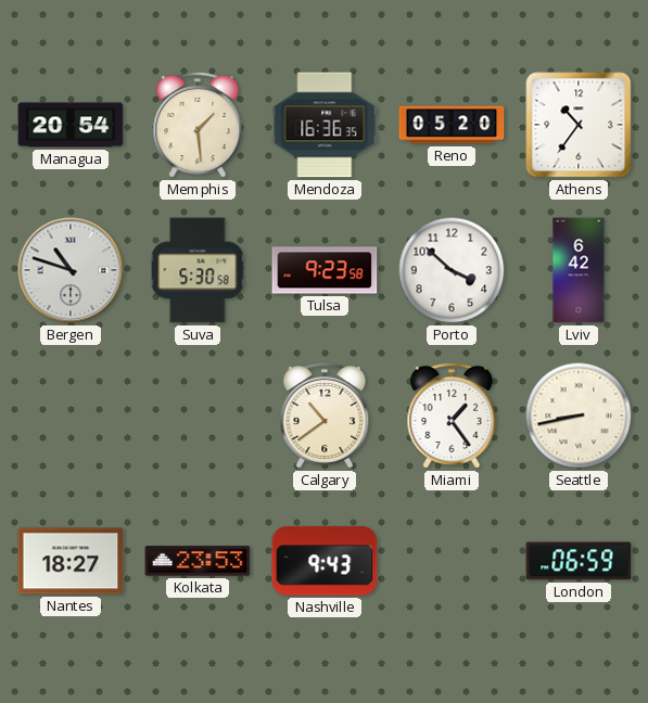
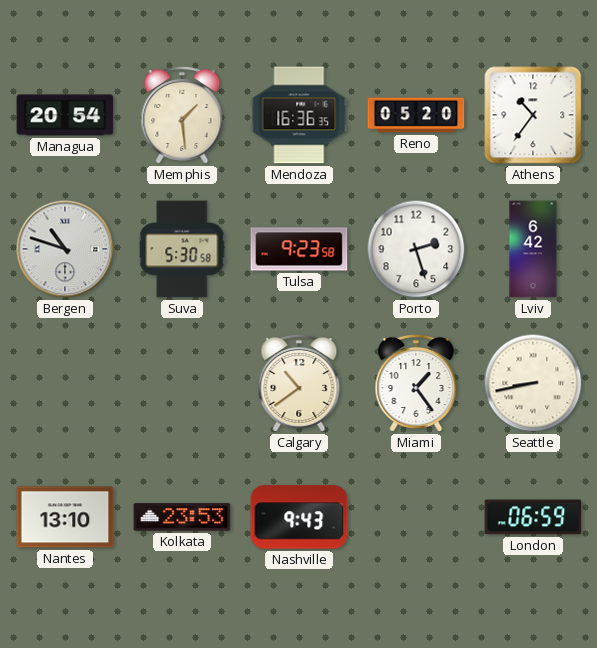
Porto: 3:52 -> 2:27 (416, 249)
Nantes: 18:27 -> 13:10 (65, 517)
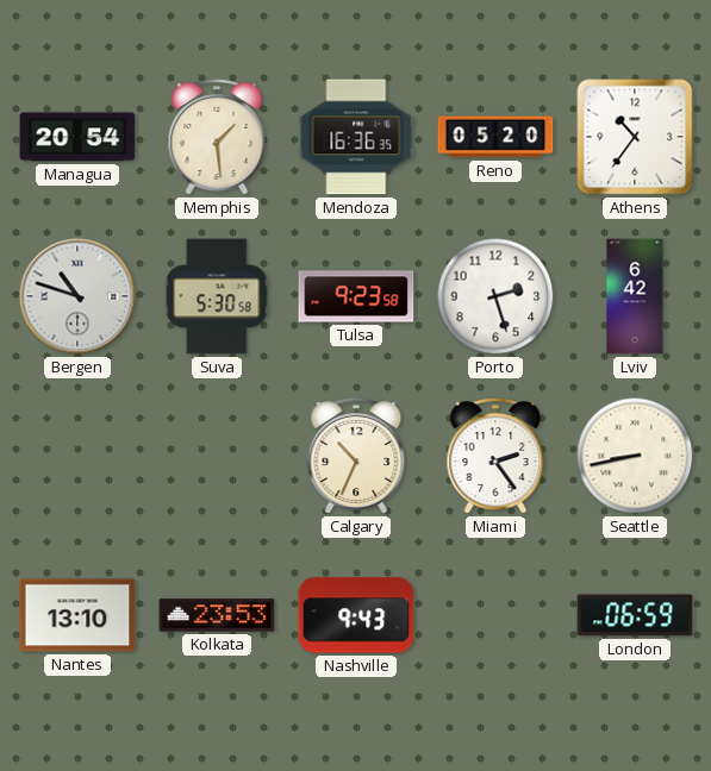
Calgary: 10:39 -> 10:34 (356, 457)
Miami: 1:24 -> 2:24 (495, 457)
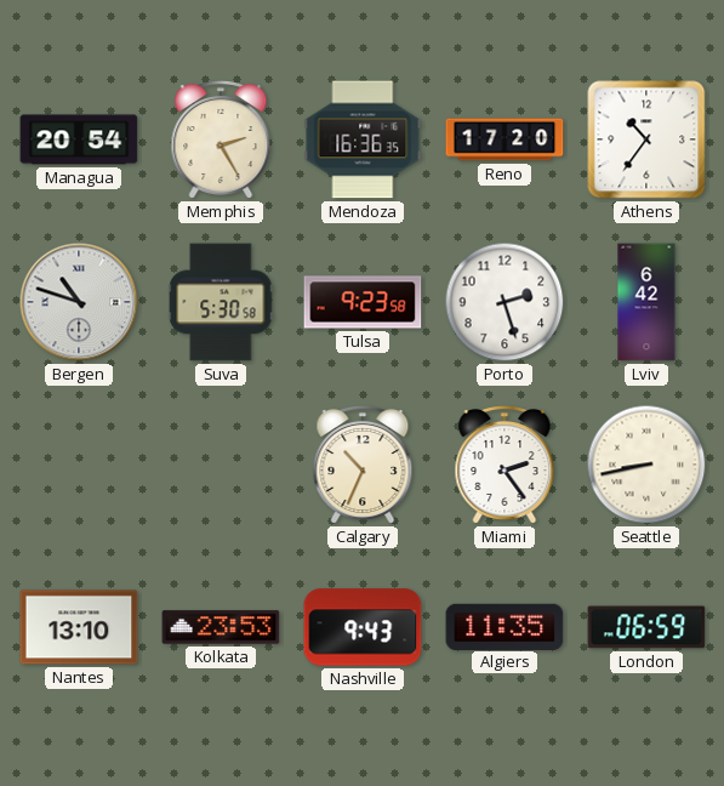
Memphis: 1:29 -> 2:25 (221, 141)
Reno: 05:20 -> 17:20 (504, 139)
Algiers: none -> 11:35 (504, 626)
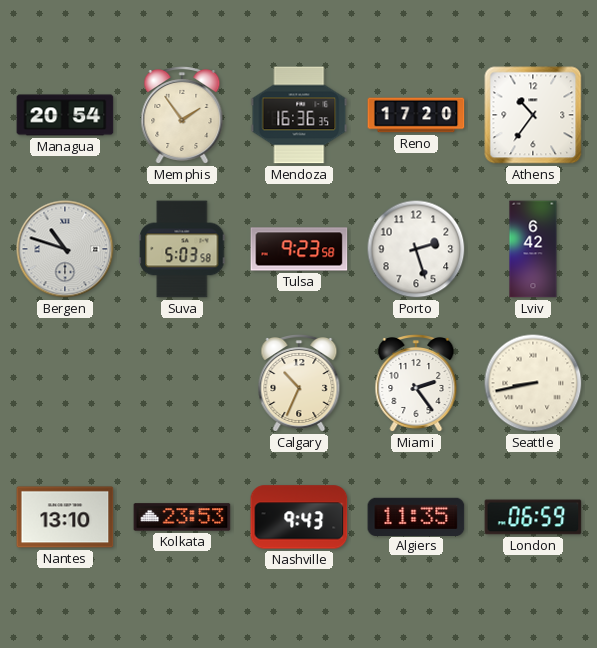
Memphis: 2:25 -> 1:54 (182, 116)
Suva: 5:30 -> 5:03 (182, 249)
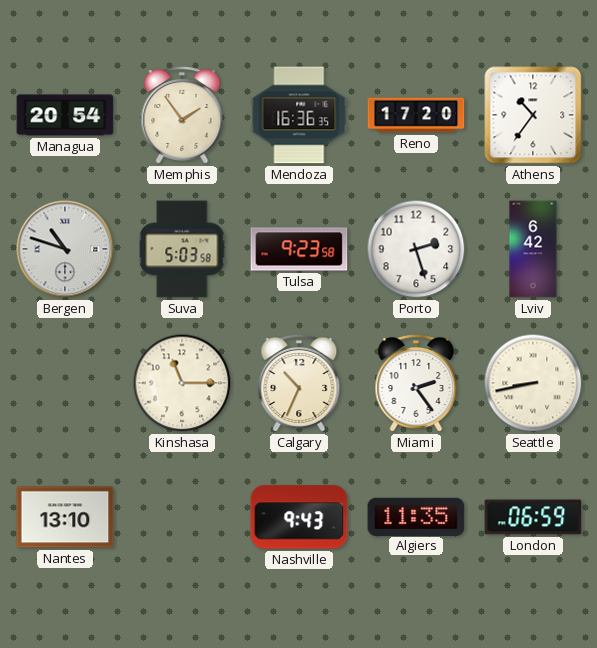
Kinshasa: none -> 11:15 (182, 383)
Kolkata: 23:53 -> none (182, 517)
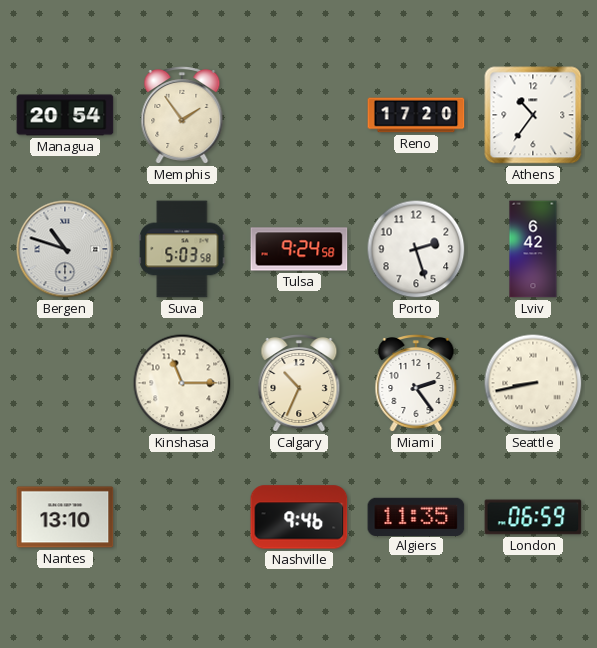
Mendoza: 16:36 -> none (299, 115)
Tulsa: 9:23 -> 9:24 (299, 249)
Nashville: 9:43 -> 9:46 (299, 517)
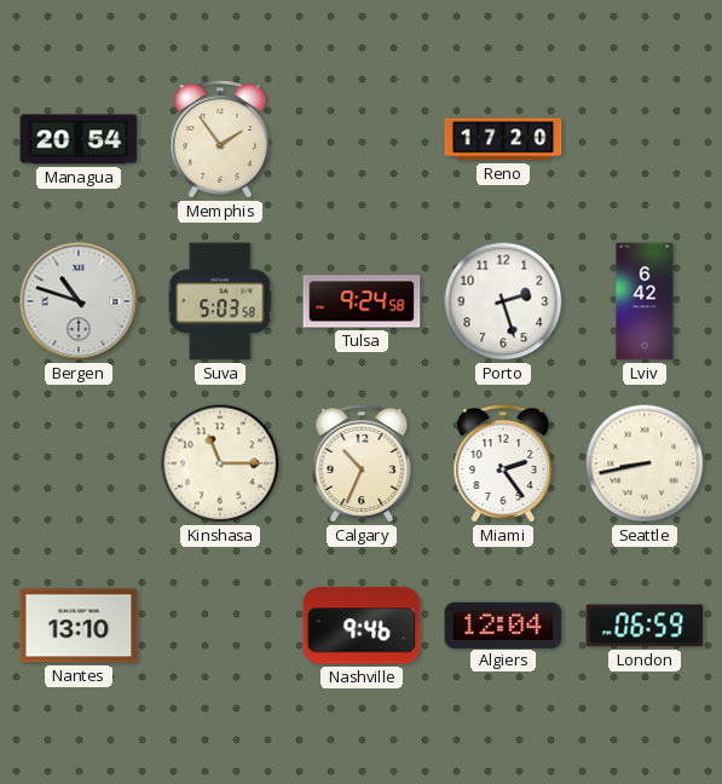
Athens: 10:36 -> none (533, 115)
Algiers: 11:35 -> 12:04 (503, 624)
